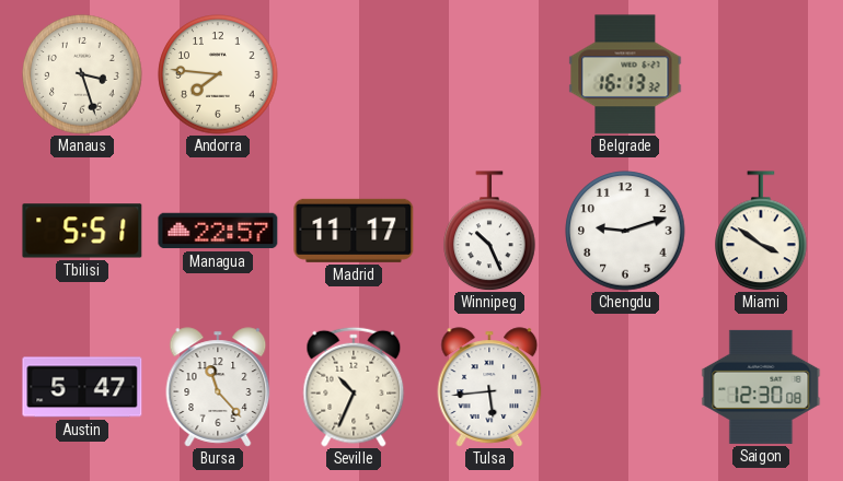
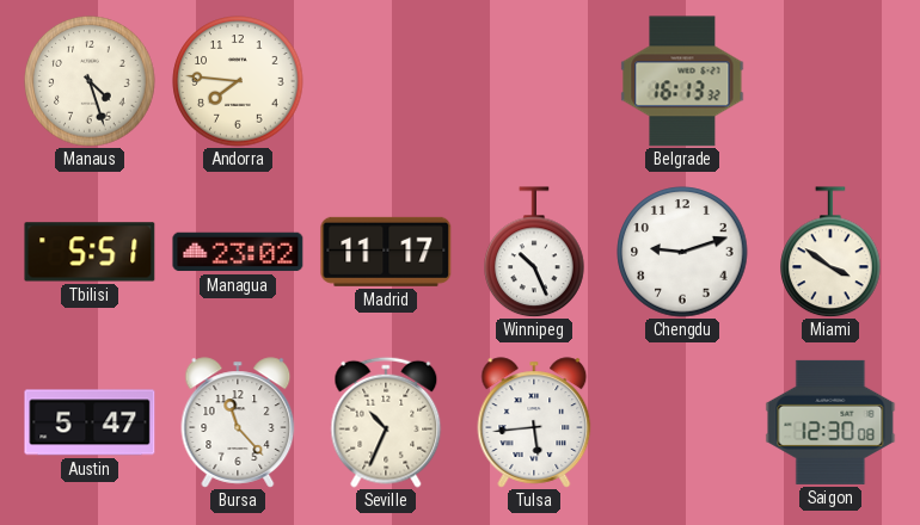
Manaus: 3:27 -> 4:27 (90, 81)
Managua: 22:57 -> 23:02 (238, 252)
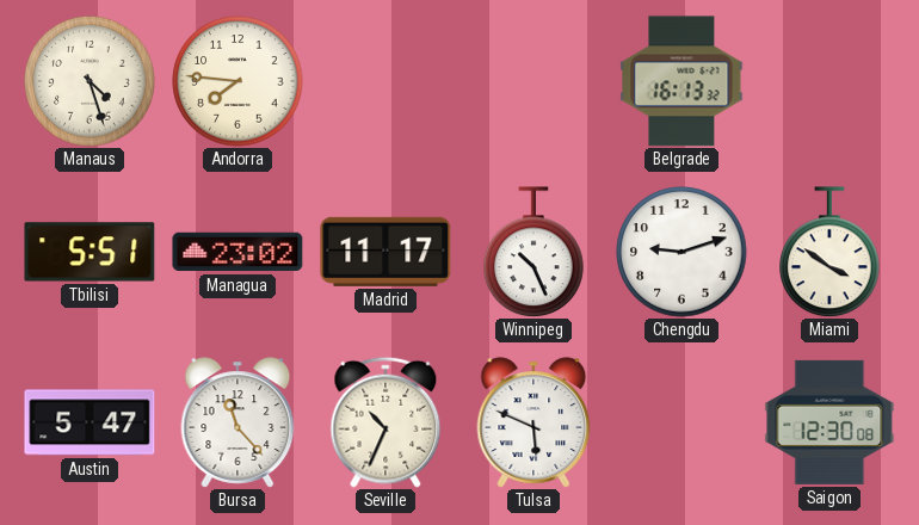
Tulsa: 5:44 -> 5:49 (533, 422)
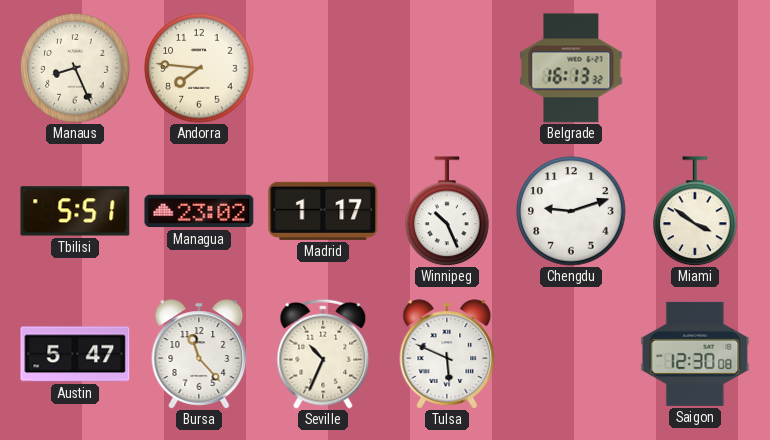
Manaus: 4:27 -> 8:26 (75, 68)
Madrid: 11:17 -> 1:17 (323, 211)
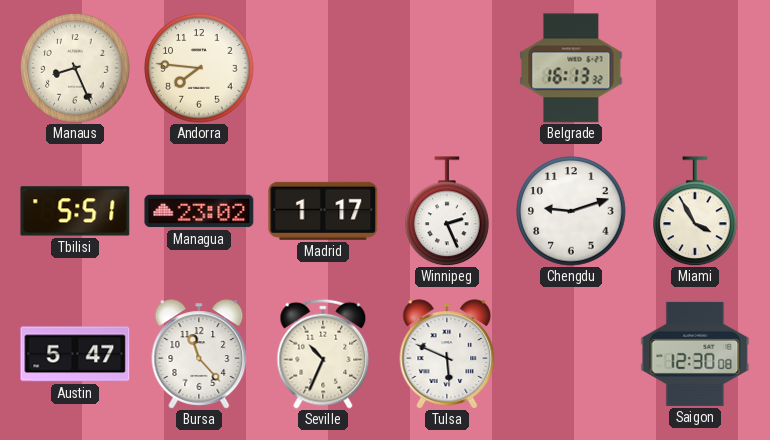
Winnipeg: 10:26 -> 2:26 (447, 211)
Miami: 3:51 -> 3:55 (695, 211)
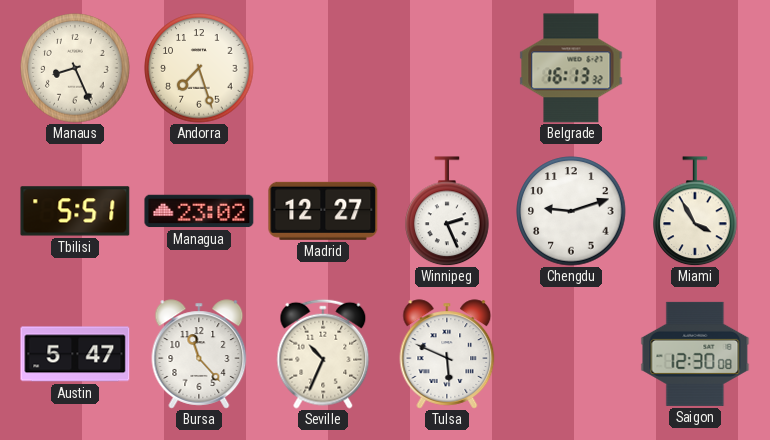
Andorra: 7:46 -> 7:27 (199, 68)
Madrid: 1:17 -> 12:27 (323, 211)
